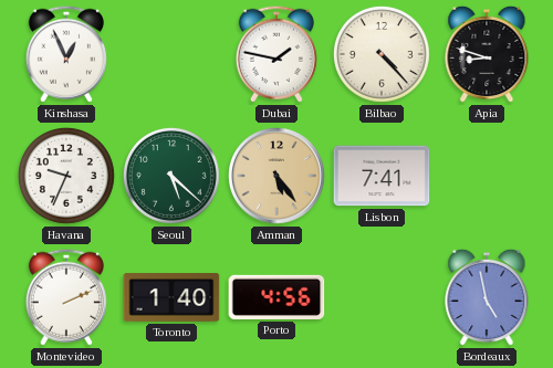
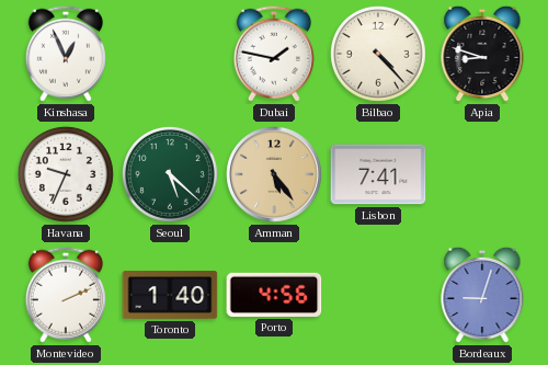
Bordeaux: 4:58 -> 9:03 (482, 295)
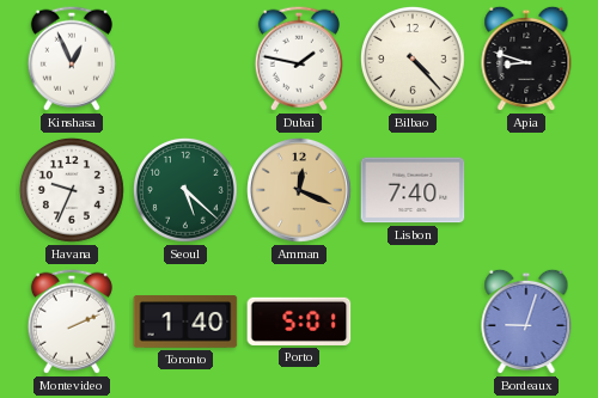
Amman: 5:24 -> 12:19 (300, 191)
Lisbon: 7:41 -> 7:40 (413, 190)
Porto: 4:56 -> 5:01 (299, 322)
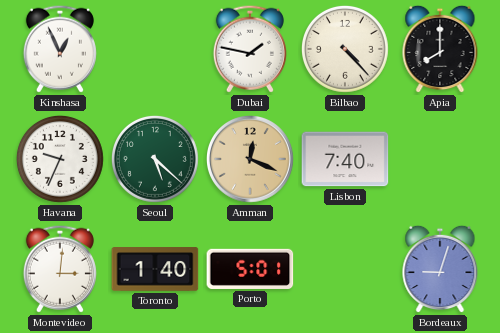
Apia: 8:48 -> 8:00 (440, 49)
Montevideo: 2:11 -> 3:01 (60, 269)
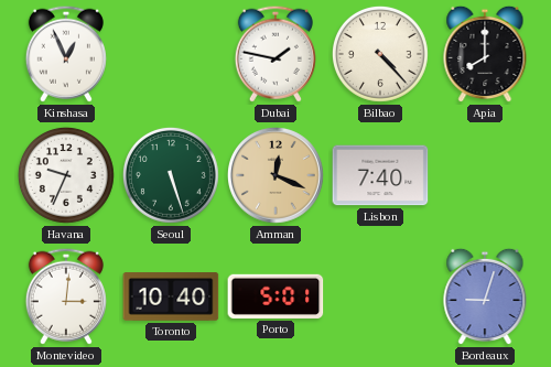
Seoul: 5:22 -> 5:27 (171, 175)
Toronto: 1:40 -> 10:40 (171, 296)
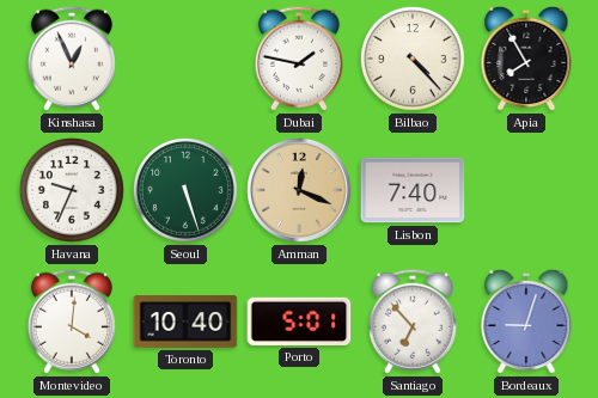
Apia: 8:00 -> 7:55 (526, 59)
Montevideo: 3:01 -> 4:01 (72, 322)
Santiago: none -> 6:53 (413, 322)
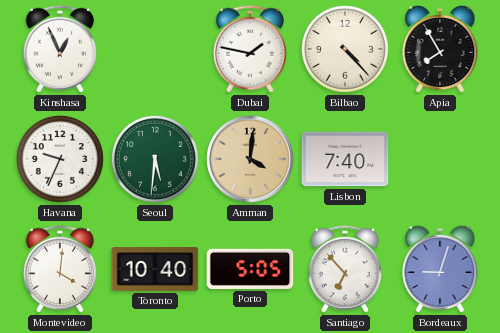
Seoul: 5:27 -> 5:31 (155, 159)
Amman: 12:19 -> 4:01 (251, 160)
Porto: 5:01 -> 5:05 (250, 269)
